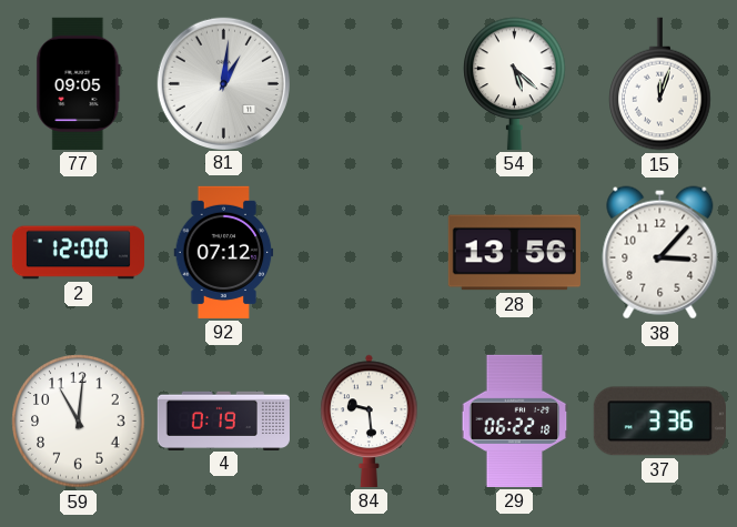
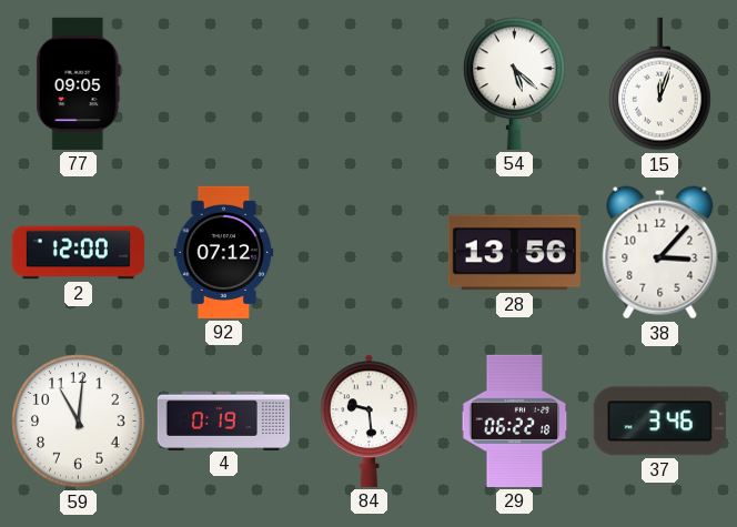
81: 1:01 -> none (223, 83)
37: 3:36 -> 3:46 (659, 422)
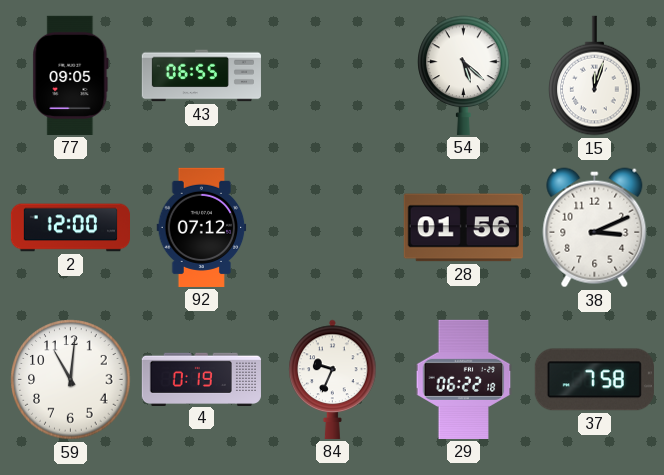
43: none -> 06:55 (201, 76)
28: 13:56 -> 01:56 (463, 228)
38: 3:07 -> 3:11 (595, 228)
84: 9:29 -> 9:34 (333, 379)
37: 3:46 -> 7:58 (594, 380)
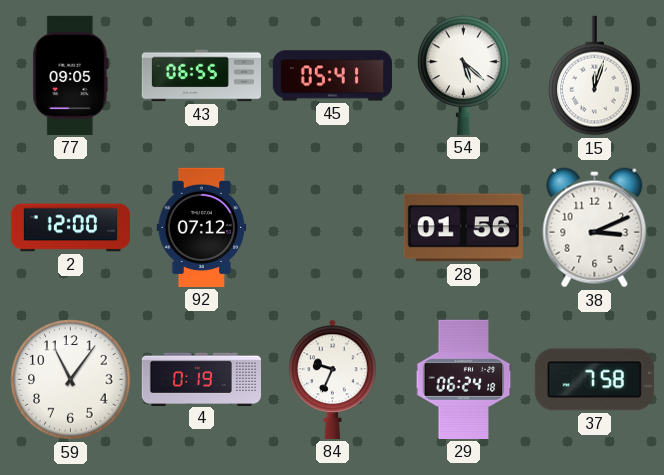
45: none -> 05:41 (332, 76)
59: 11:01 -> 11:06 (71, 380)
29: 06:22 -> 06:24 (464, 379)
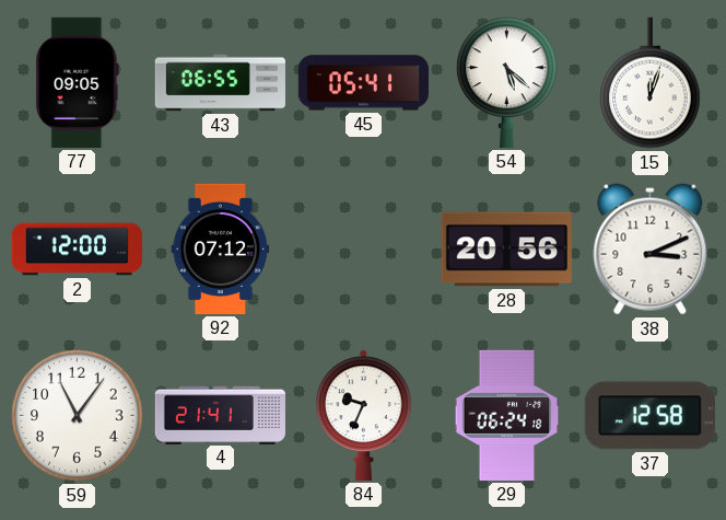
28: 01:56 -> 20:56 (506, 250)
4: 0:19 -> 21:41 (220, 415)
37: 7:58 -> 12:58 (649, 416)
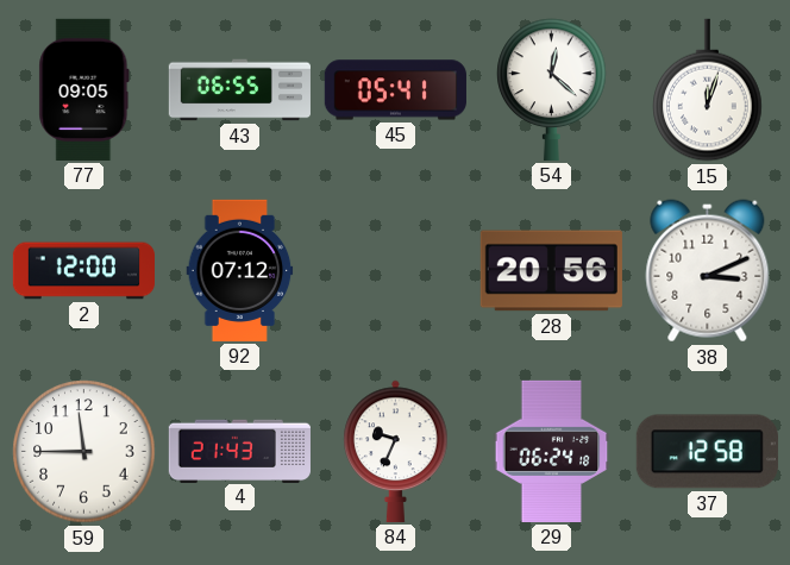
54: 5:22 -> 12:22 (552, 89)
59: 11:06 -> 11:45 (84, 452)
4: 21:41 -> 21:43 (239, 451)
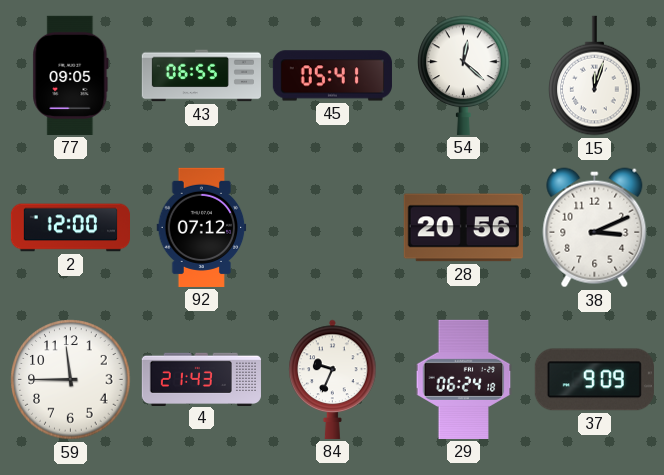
37: 12:58 -> 9:09 (594, 380)
